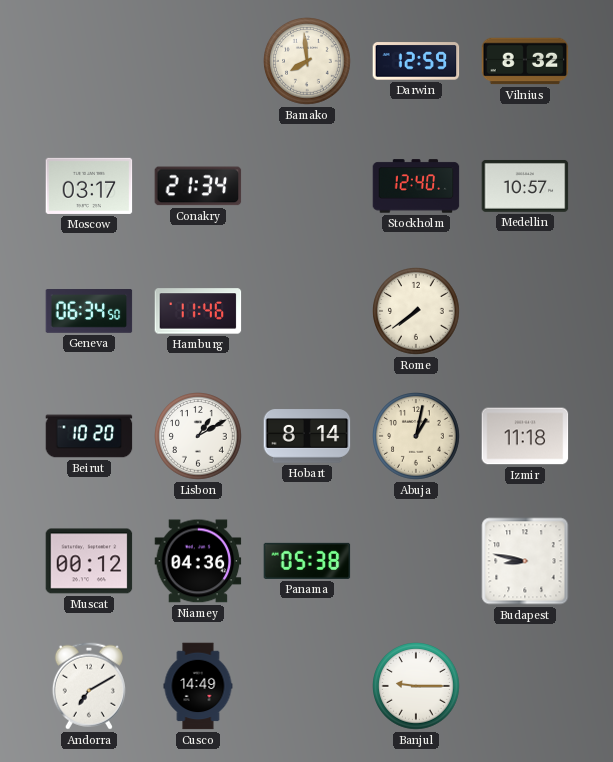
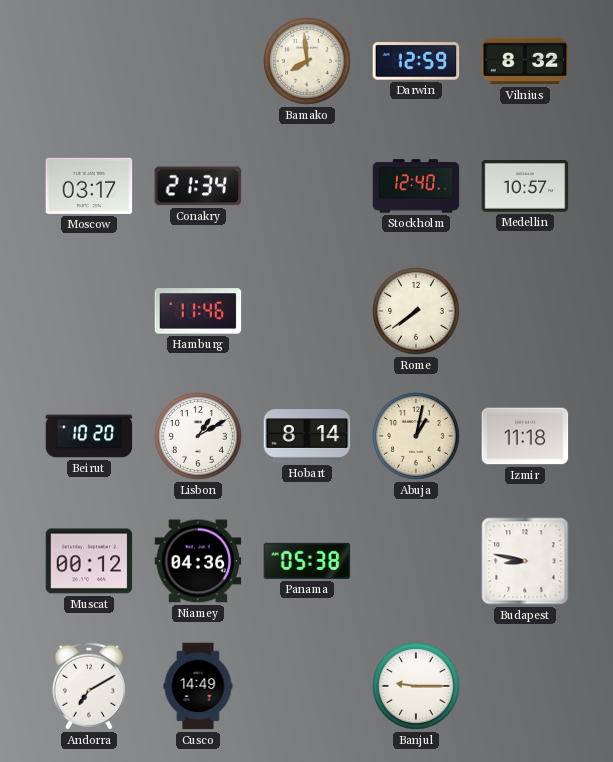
Geneva: 06:34 -> none (89, 312)
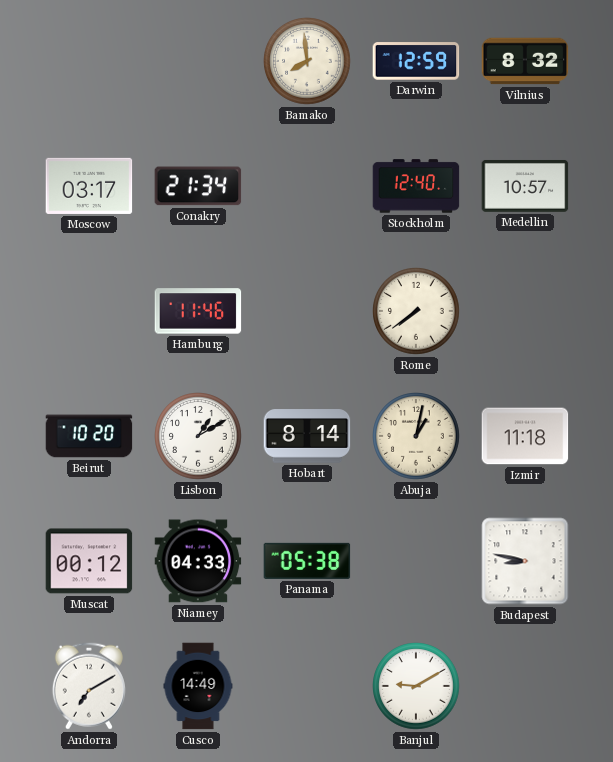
Niamey: 04:36 -> 04:33 (198, 561)
Banjul: 9:15 -> 9:10 (417, 687)
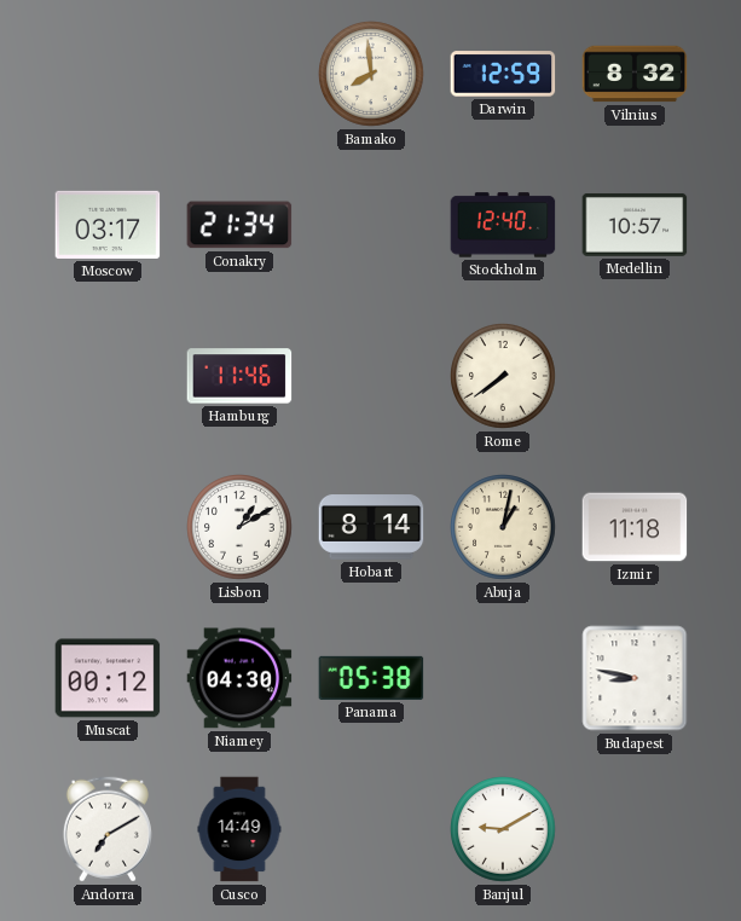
Beirut: 10:20 -> none (89, 436)
Niamey: 04:33 -> 04:30 (239, 678)
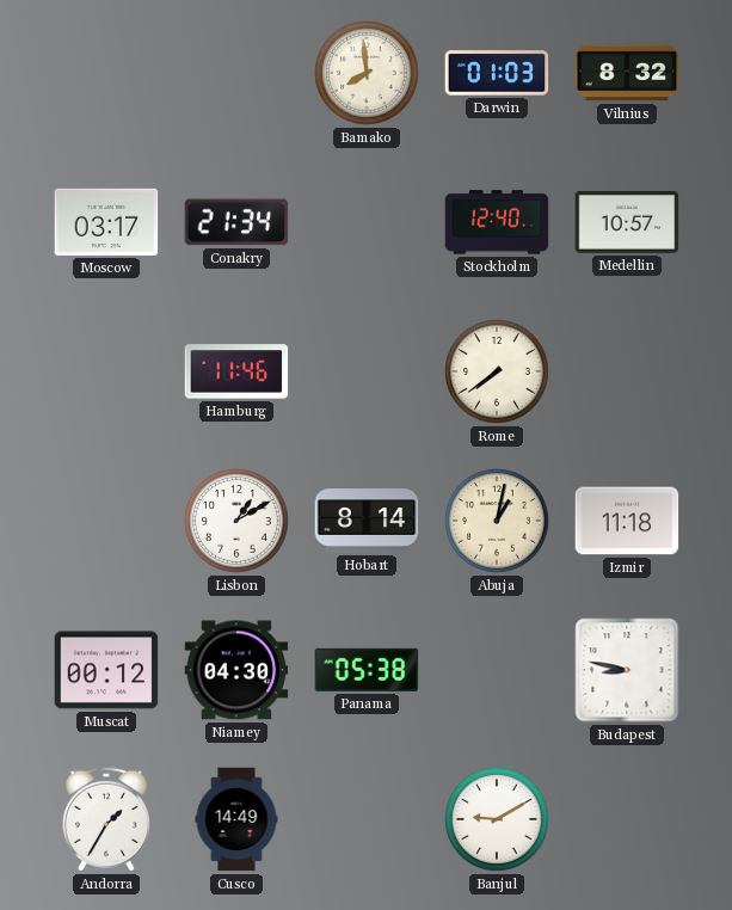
Darwin: 12:59 -> 01:03 (497, 73)
Andorra: 7:10 -> 1:35 (106, 819)
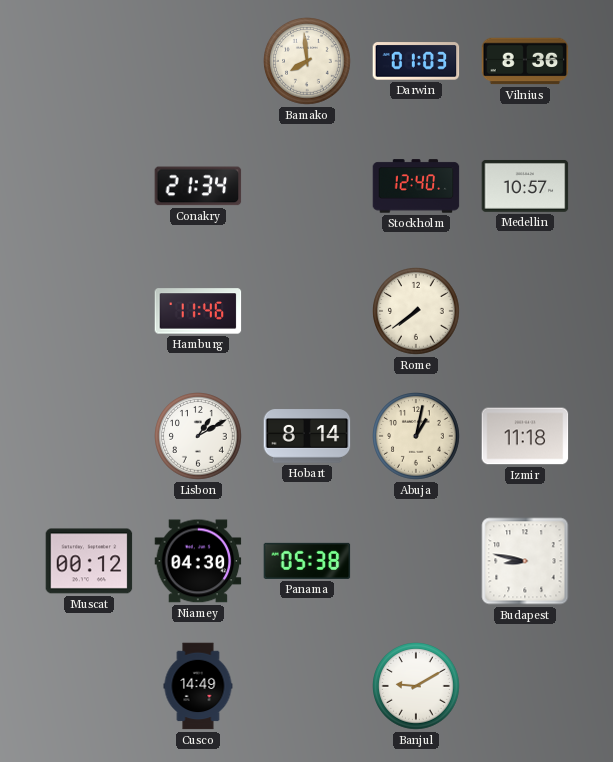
Vilnius: 8:32 -> 8:36 (525, 61)
Moscow: 03:17 -> none (106, 222)
Andorra: 1:35 -> none (106, 819)
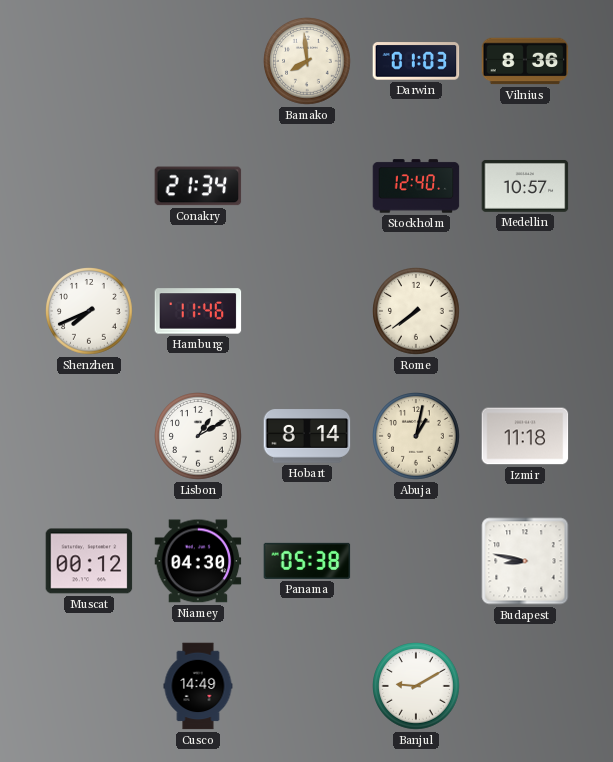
Shenzhen: none -> 7:41 (90, 312)
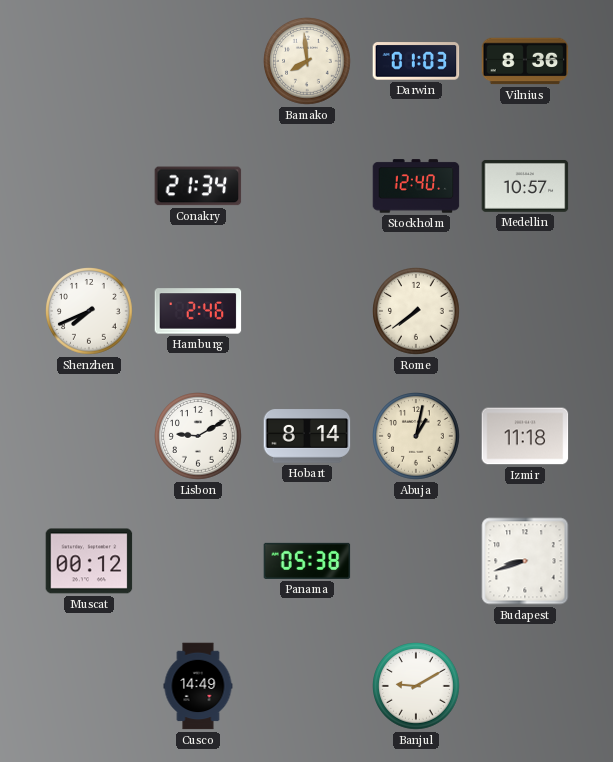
Hamburg: 11:46 -> 2:46 (198, 311)
Lisbon: 1:10 -> 9:10 (199, 437)
Niamey: 04:30 -> none (198, 561)
Budapest: 8:47 -> 8:42 (525, 561)
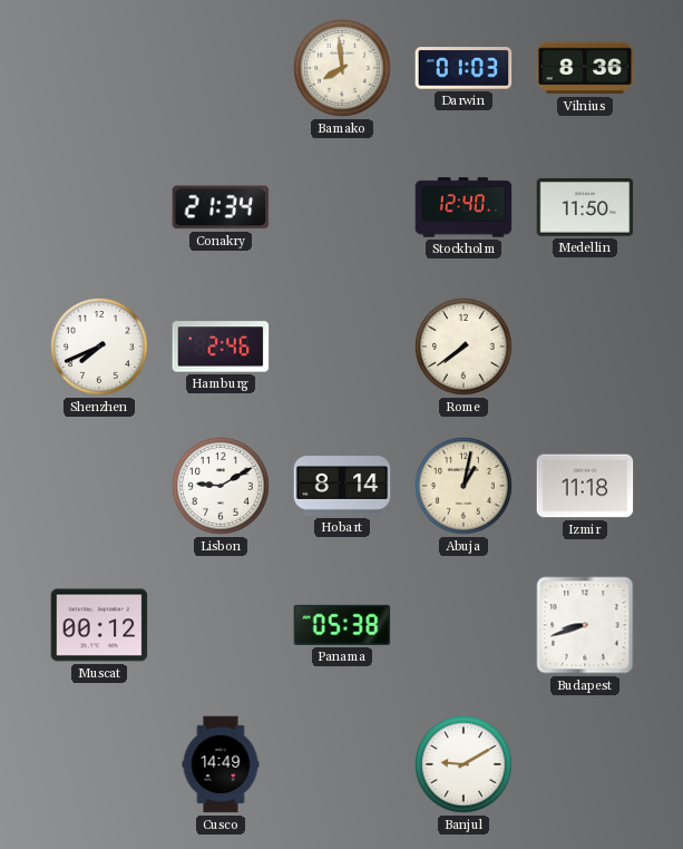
Medellin: 10:57 -> 11:50 (585, 207)
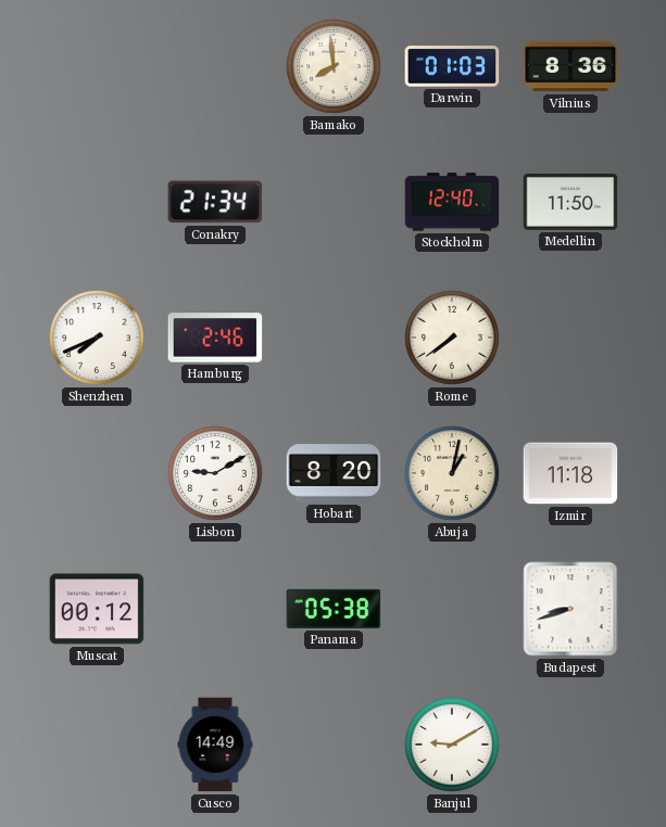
Hobart: 8:14 -> 8:20 (334, 473)
